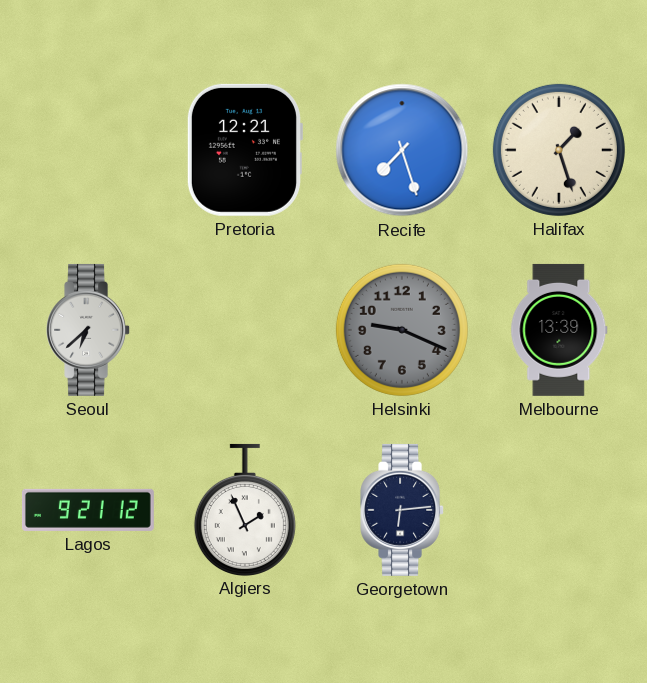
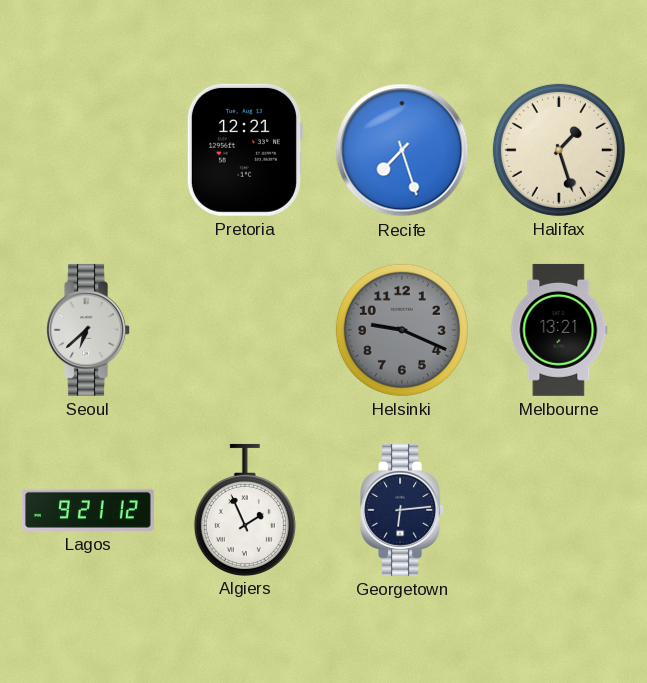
Melbourne: 13:39 -> 13:21 (559, 330)
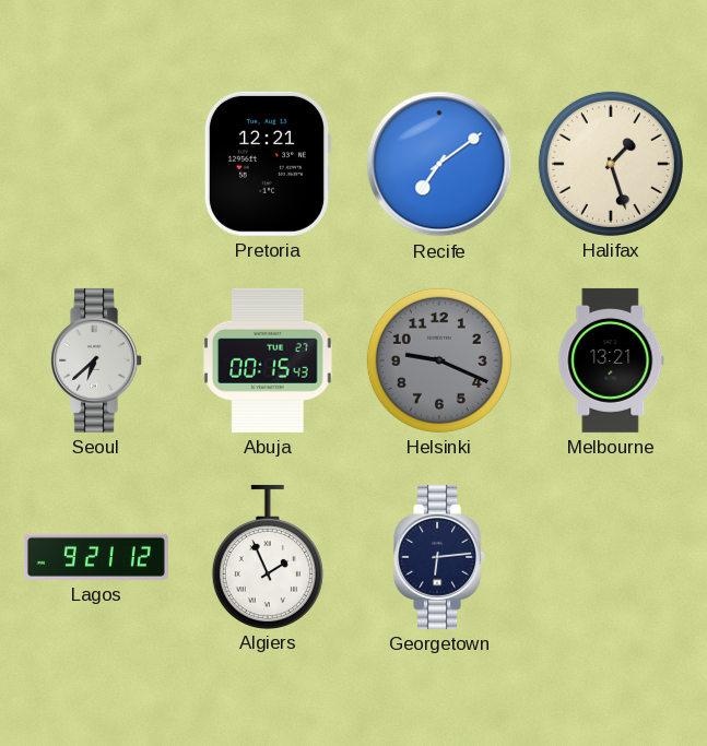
Recife: 7:27 -> 7:09 (439, 164)
Abuja: none -> 00:15 (268, 360)
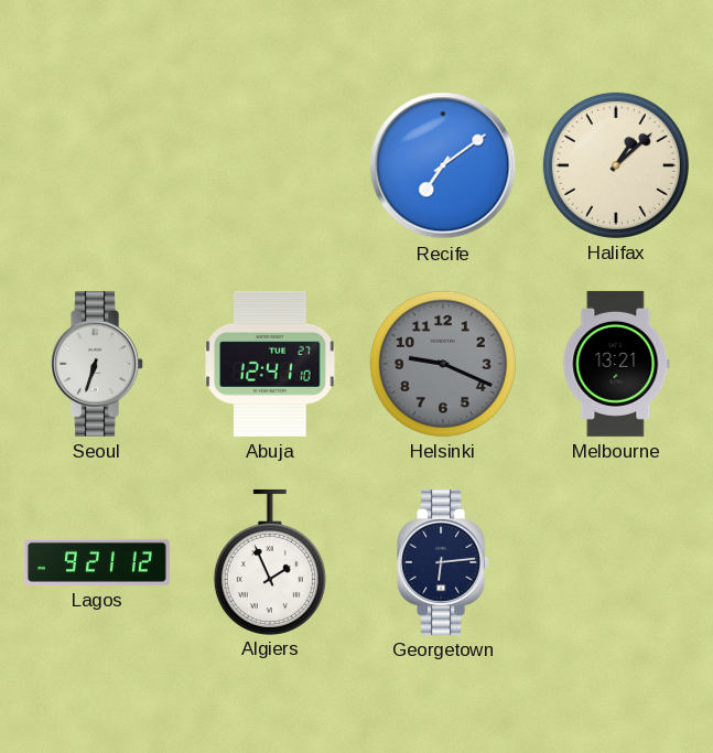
Pretoria: 12:21 -> none (267, 164)
Halifax: 1:27 -> 1:08 (616, 165)
Seoul: 6:38 -> 6:33 (98, 364)
Abuja: 00:15 -> 12:41 (270, 364)
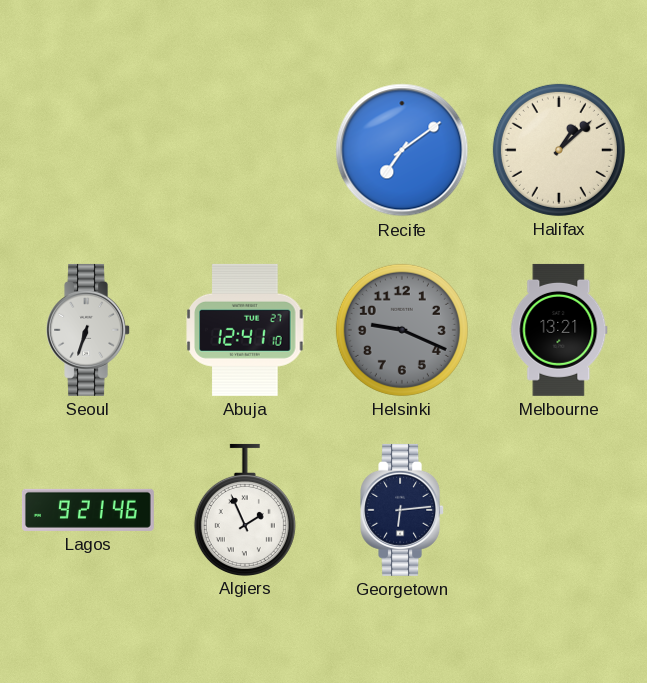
Lagos: 9:21:12 -> 9:21:46 (88, 510)
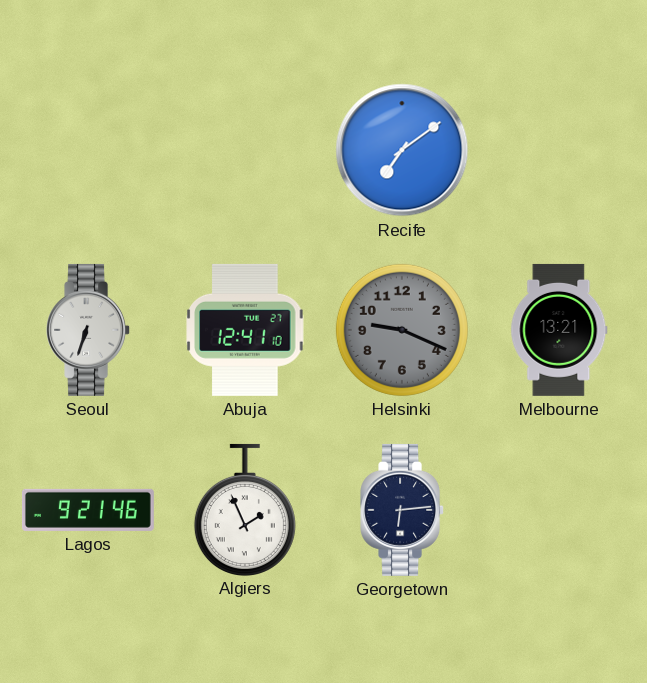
Halifax: 1:08 -> none (559, 150)
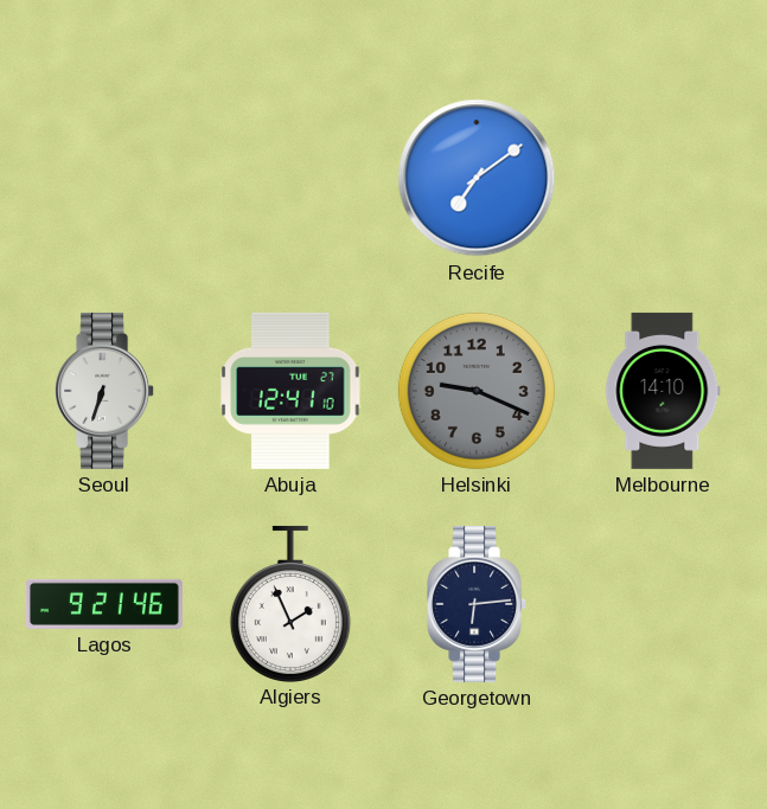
Melbourne: 13:21 -> 14:10 (663, 391)
